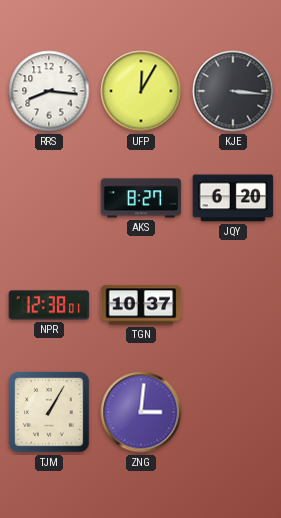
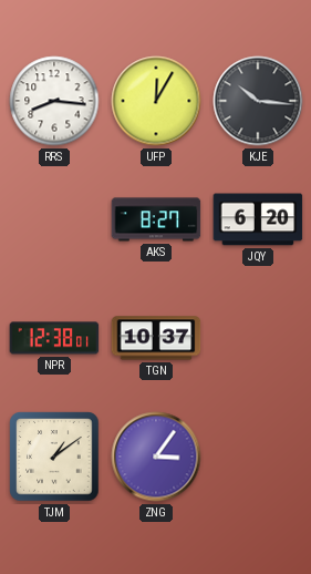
KJE: 3:16 -> 10:16 (258, 101)
TJM: 1:05 -> 1:09 (54, 457)
ZNG: 3:01 -> 3:06 (156, 457)
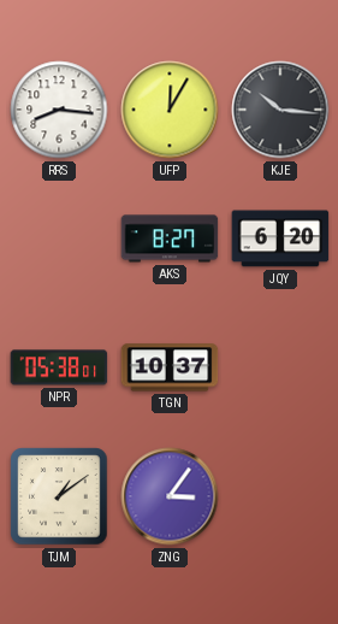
NPR: 12:38 -> 05:38 (59, 367)
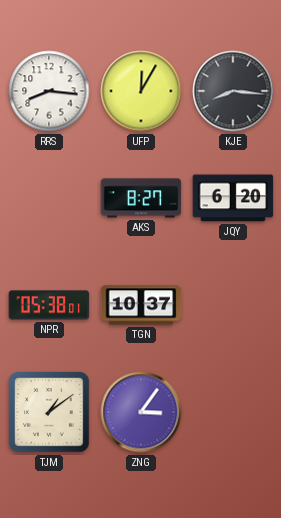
KJE: 10:16 -> 8:16 (233, 91)
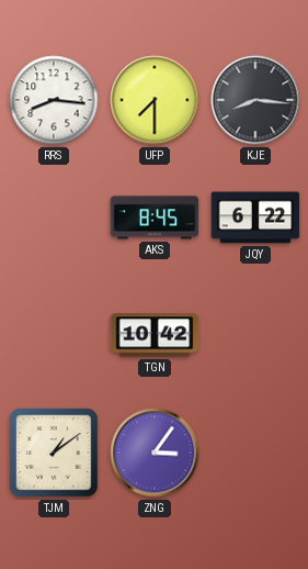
UFP: 12:05 -> 7:30 (155, 100)
AKS: 8:27 -> 8:45 (155, 217)
JQY: 6:20 -> 6:22 (255, 217)
NPR: 05:38 -> none (49, 305)
TGN: 10:37 -> 10:42 (155, 335)
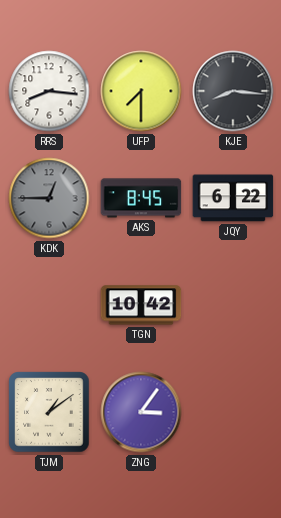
KDK: none -> 12:45 (49, 198)
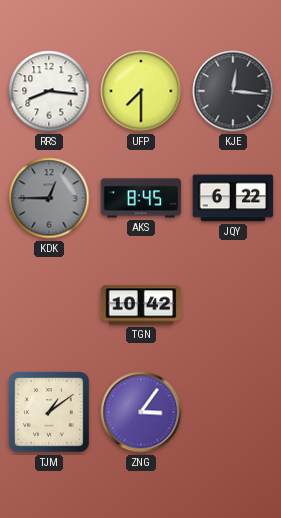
KJE: 8:16 -> 12:16 (233, 91)
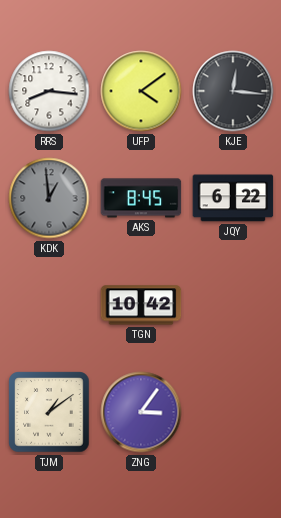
UFP: 7:30 -> 4:09 (141, 91)
KDK: 12:45 -> 12:59 (49, 198)
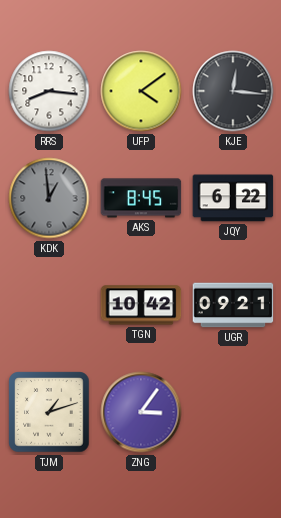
UGR: none -> 09:21 (233, 305)
TJM: 1:09 -> 1:12 (49, 412)
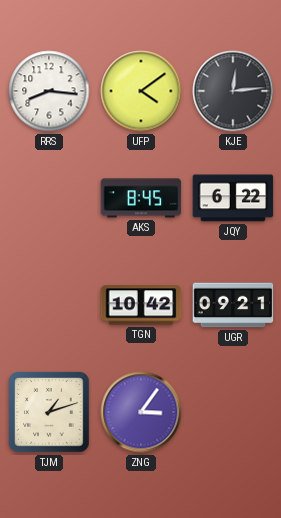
KJE: 12:16 -> 12:14 (233, 91)
KDK: 12:59 -> none (49, 198)
